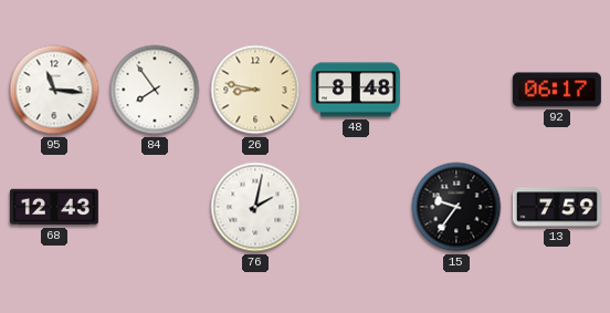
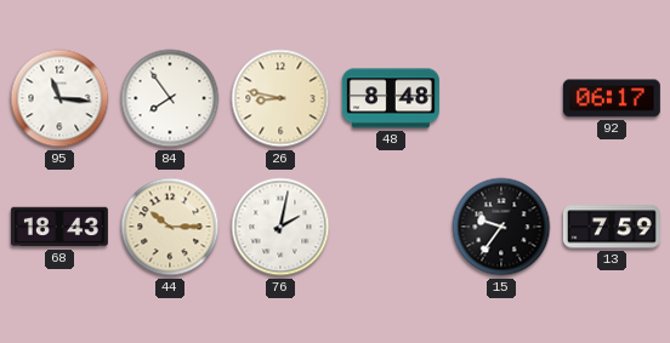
68: 12:43 -> 18:43 (59, 227)
44: none -> 10:15 (170, 227)
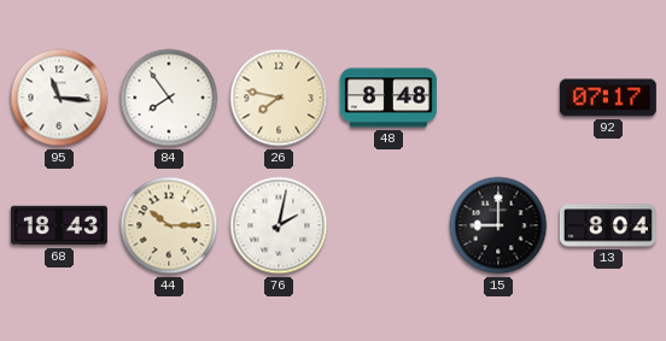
26: 8:47 -> 7:47 (279, 98)
92: 06:17 -> 07:17 (608, 98)
15: 9:36 -> 9:00 (498, 225)
13: 7:59 -> 8:04 (608, 225)
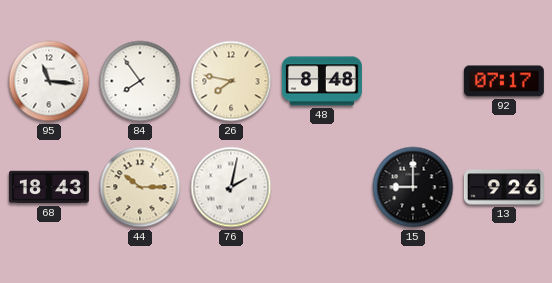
13: 8:04 -> 9:26 (504, 187)
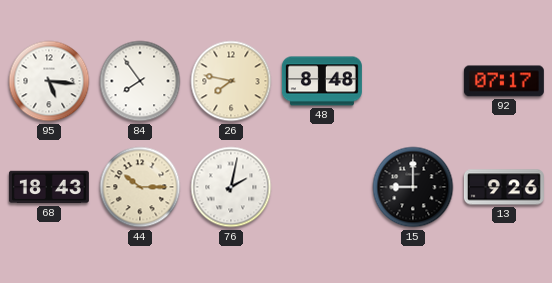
95: 11:16 -> 5:16 (49, 81)
